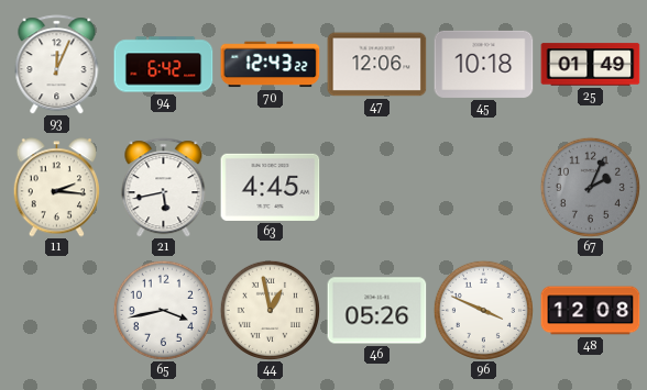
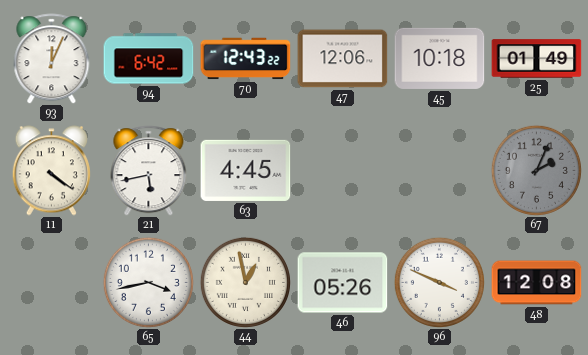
11: 2:16 -> 4:21 (51, 171)
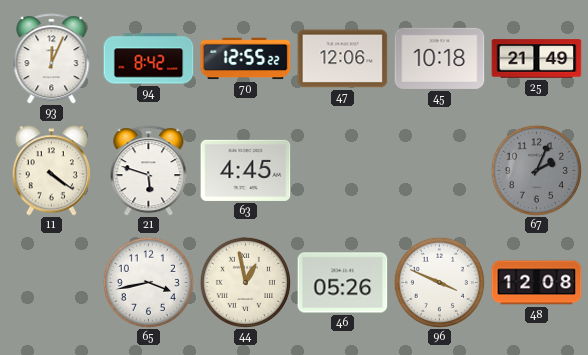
94: 6:42 -> 8:42 (149, 59)
70: 12:43 -> 12:55 (246, 59)
25: 01:49 -> 21:49 (537, 59)
21: 5:43 -> 5:48 (149, 171)
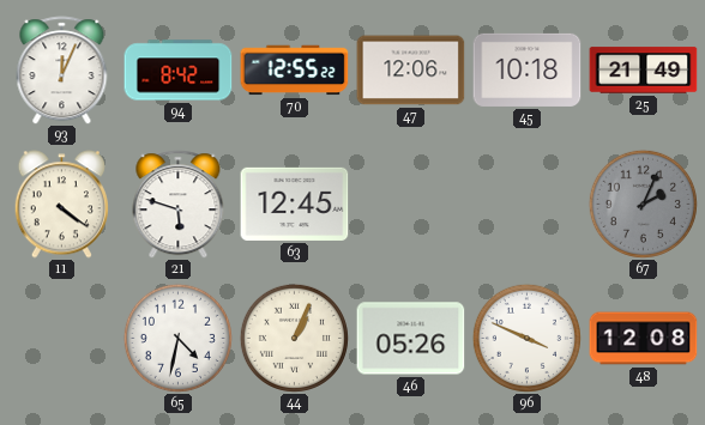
63: 4:45 -> 12:45 (295, 204)
65: 3:43 -> 4:32 (177, 338)
44: 12:58 -> 1:04 (294, 338)
